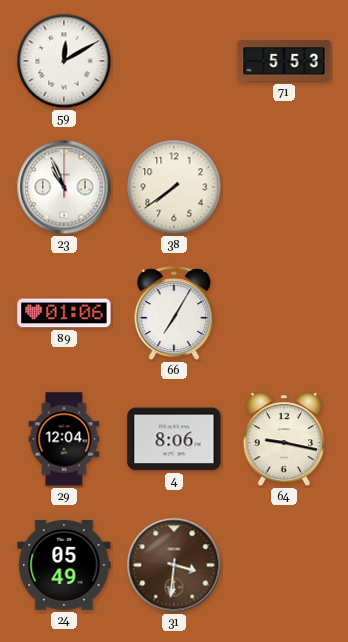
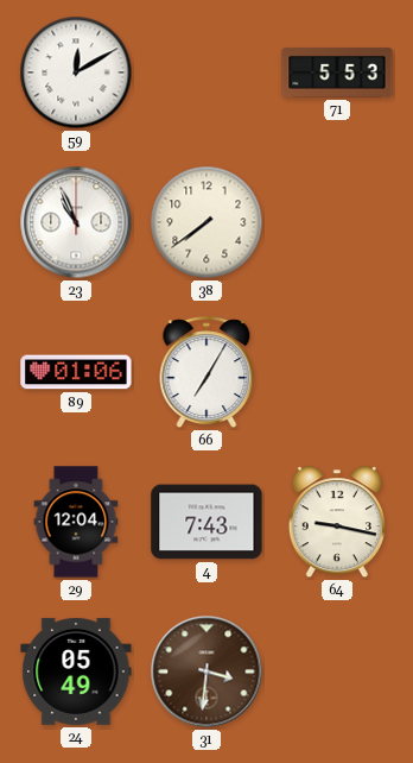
4: 8:06 -> 7:43 (206, 522)
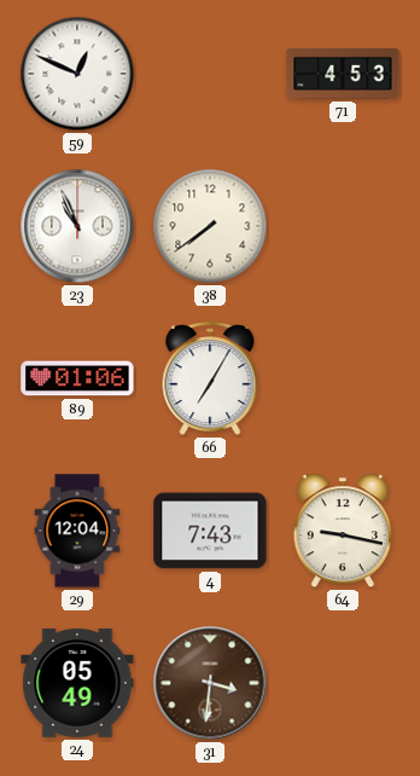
59: 12:10 -> 12:49 (77, 74)
71: 5:53 -> 4:53 (343, 75)
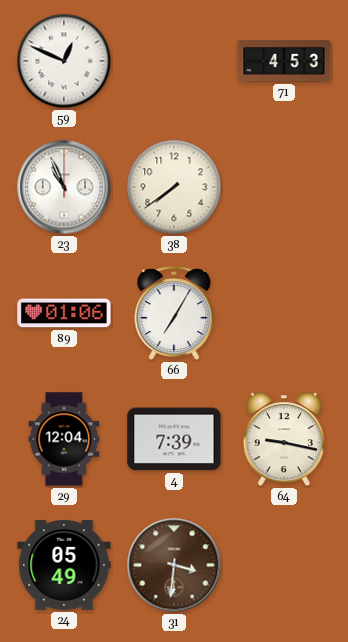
4: 7:43 -> 7:39 (174, 439)
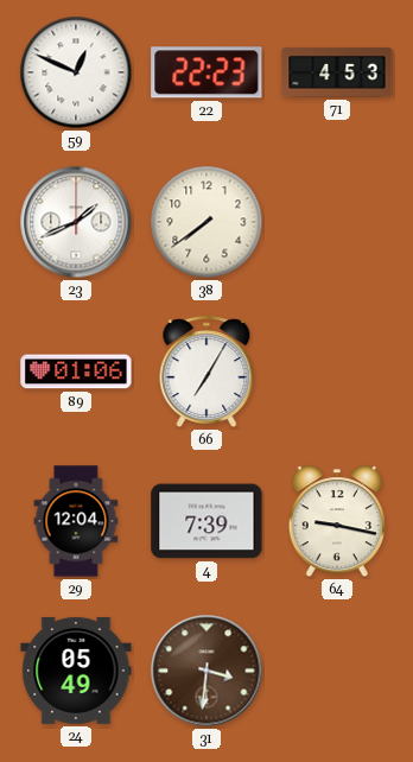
22: none -> 22:23 (206, 72)
23: 10:56 -> 1:41 (76, 222)
